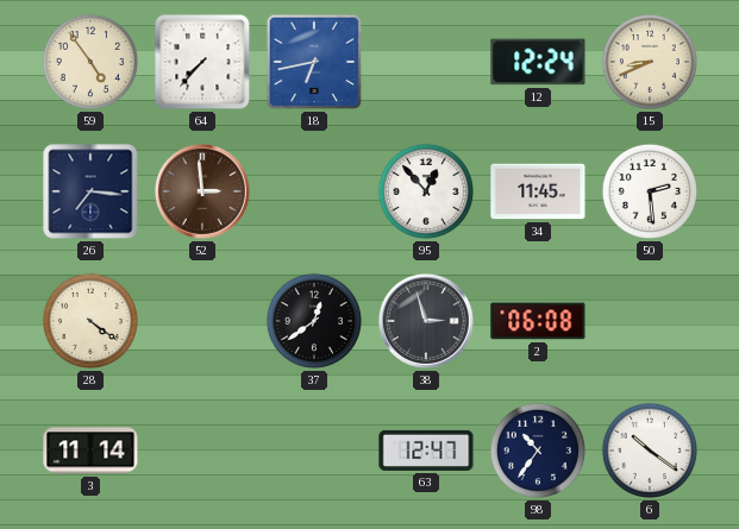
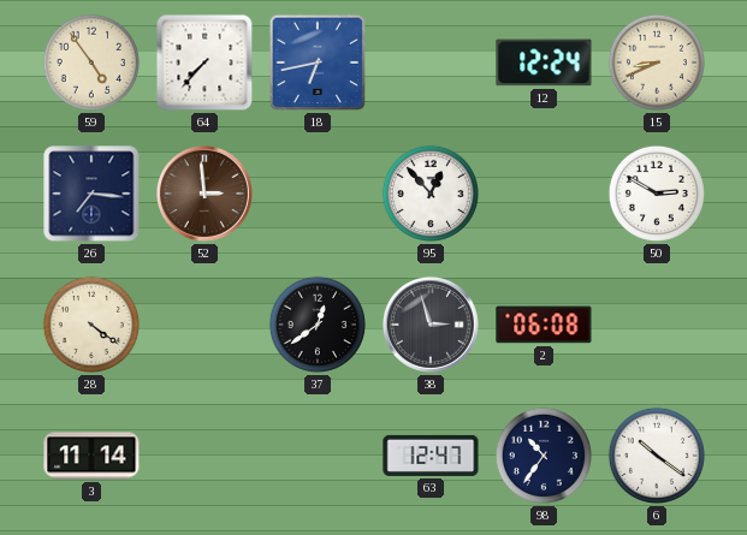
34: 11:45 -> none (538, 191)
50: 2:29 -> 2:50 (657, 194)
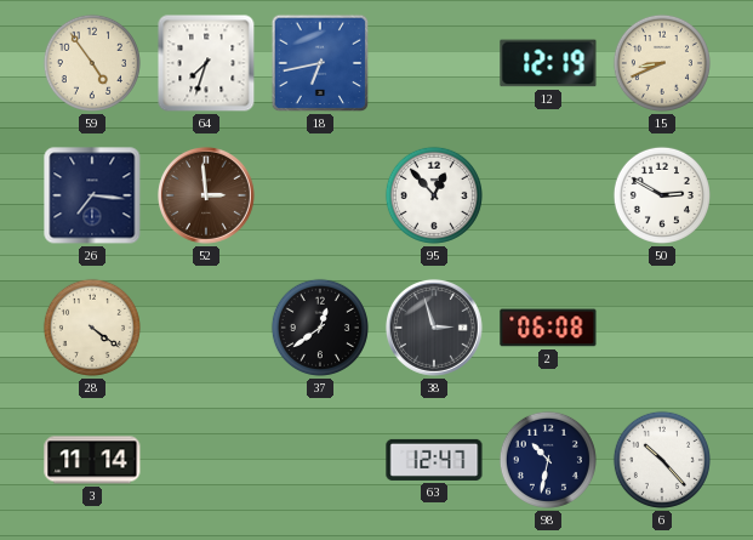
64: 7:37 -> 7:33 (206, 63)
12: 12:24 -> 12:19 (548, 63)
98: 10:36 -> 10:32 (548, 460)
6: 10:21 -> 10:23 (662, 460)
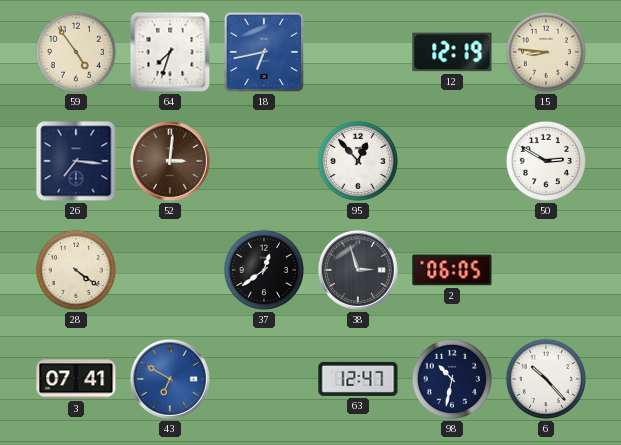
15: 8:41 -> 8:46 (546, 52)
52: 2:59 -> 3:01 (170, 161)
2: 06:08 -> 06:05 (452, 270)
3: 11:14 -> 07:41 (76, 379)
43: none -> 6:50 (170, 379)
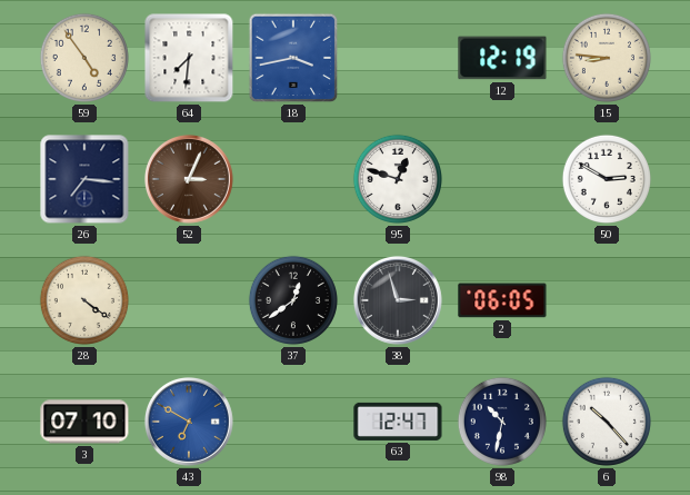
64: 7:33 -> 7:31 (189, 58)
18: 6:43 -> 3:43 (293, 58)
52: 3:01 -> 3:04 (189, 179)
95: 12:53 -> 12:48 (398, 179)
3: 07:41 -> 07:10 (84, 422)
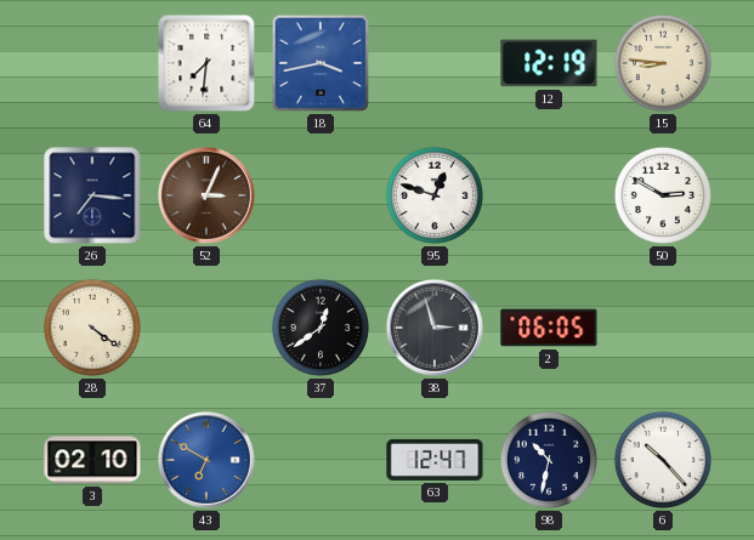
59: 4:54 -> none (84, 58)
3: 07:10 -> 02:10 (92, 460)
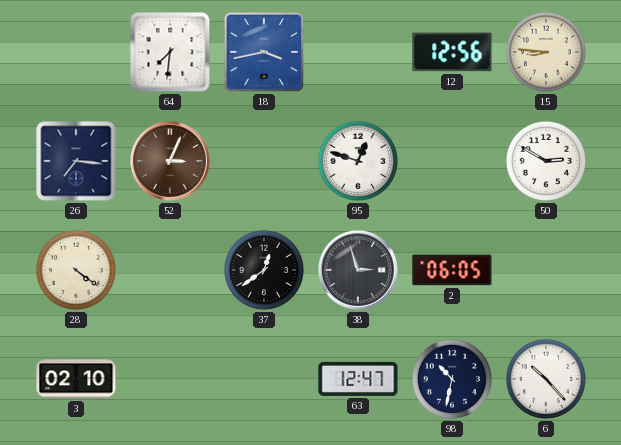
12: 12:19 -> 12:56 (452, 52)
43: 6:50 -> none (206, 460)
